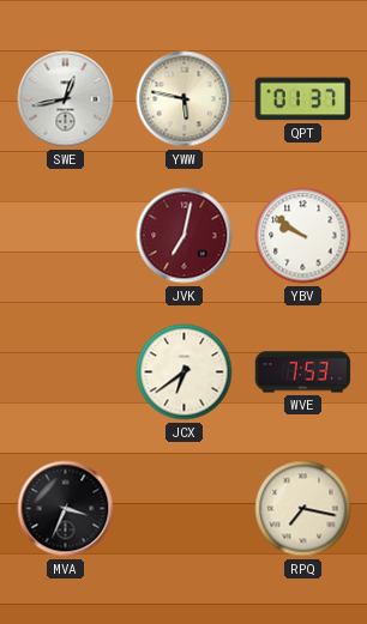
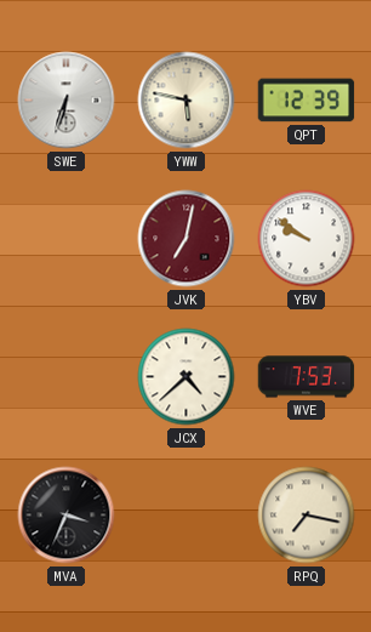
SWE: 12:43 -> 6:33 (67, 101)
QPT: 01:37 -> 12:39 (307, 101)
JCX: 6:39 -> 4:38 (187, 377)
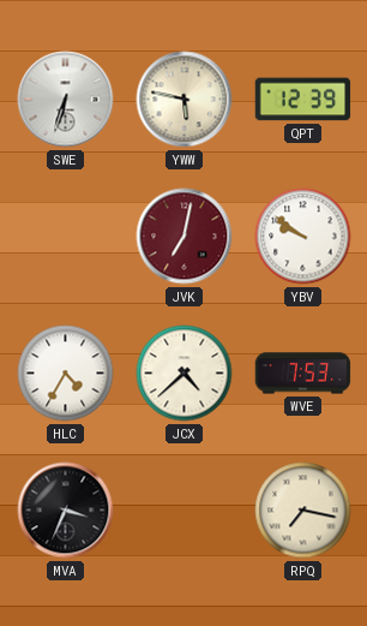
HLC: none -> 4:35 (66, 374)
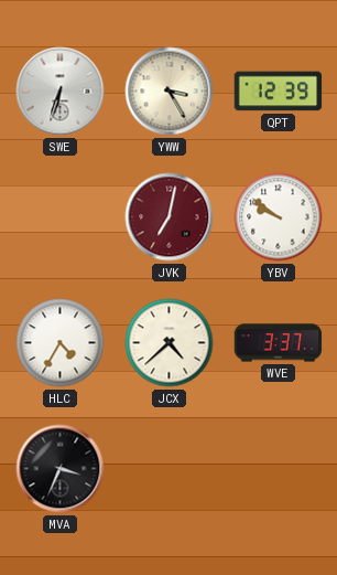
YWW: 5:47 -> 3:25 (170, 92)
WVE: 7:53 -> 3:37 (279, 343)
RPQ: 7:17 -> none (303, 511)
